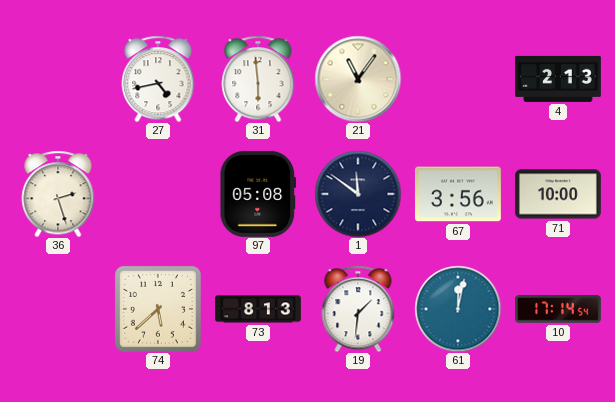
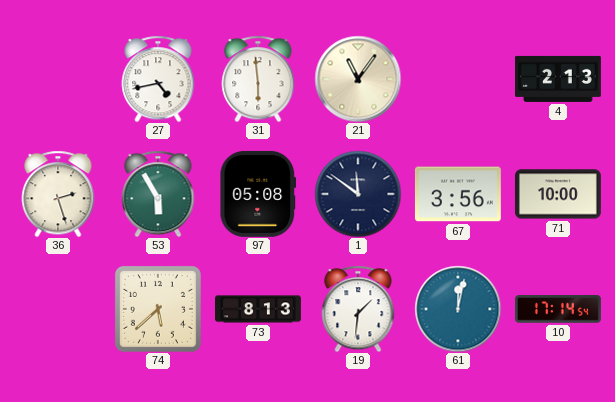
53: none -> 5:55 (158, 194)
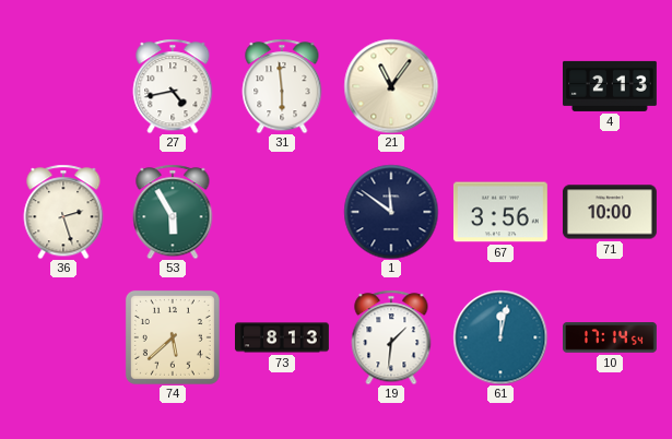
97: 05:08 -> none (258, 194)
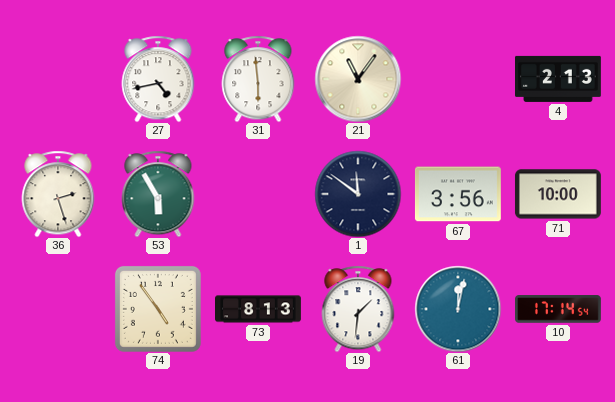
74: 5:38 -> 4:54 (158, 309)
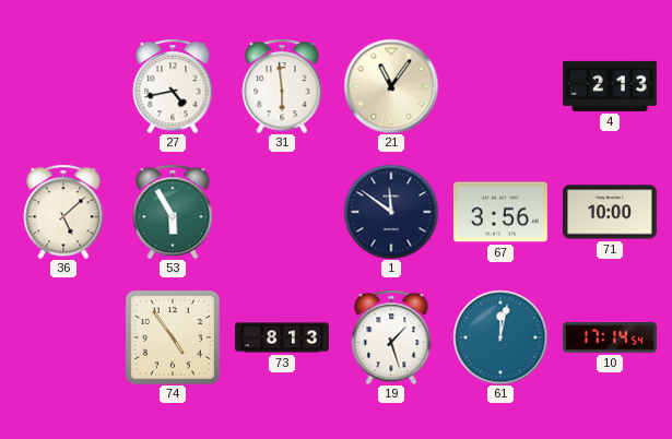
36: 2:27 -> 5:08 (63, 212)
19: 1:31 -> 1:27 (391, 337)
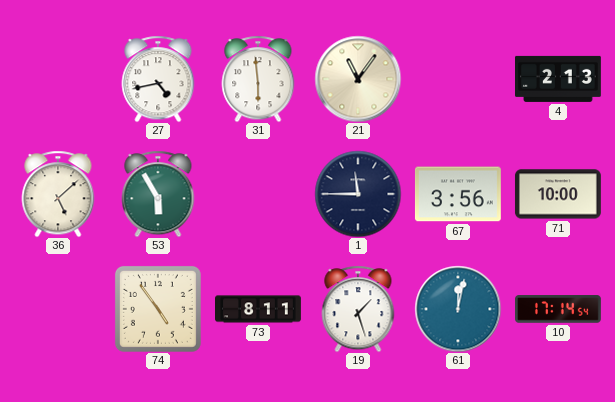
1: 11:51 -> 11:45 (358, 194)
73: 8:13 -> 8:11 (259, 309)
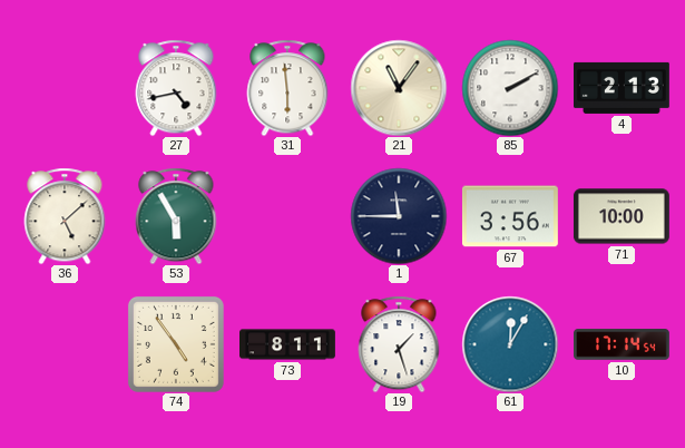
85: none -> 2:10 (510, 88)
61: 12:02 -> 12:05 (510, 344)
